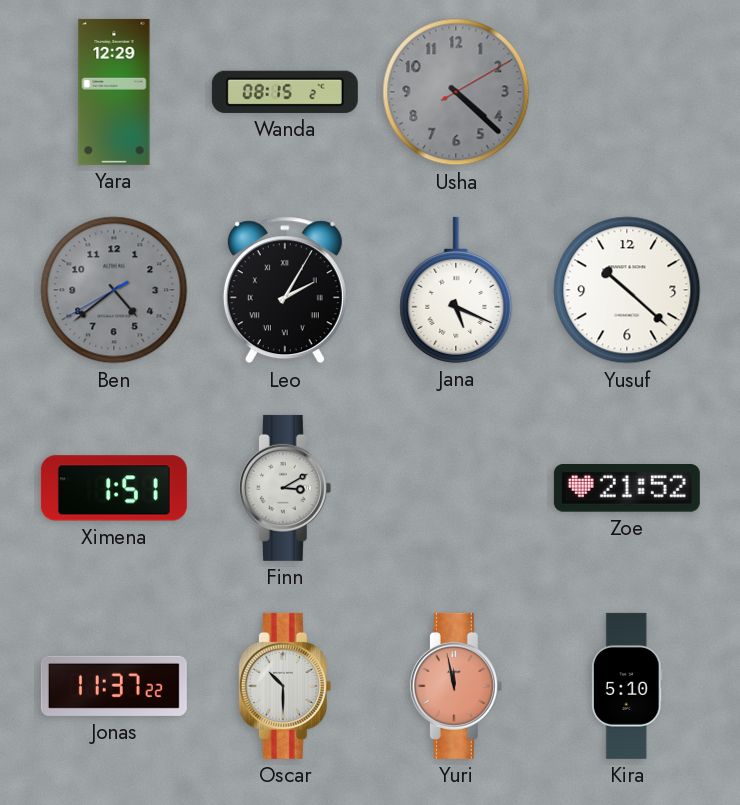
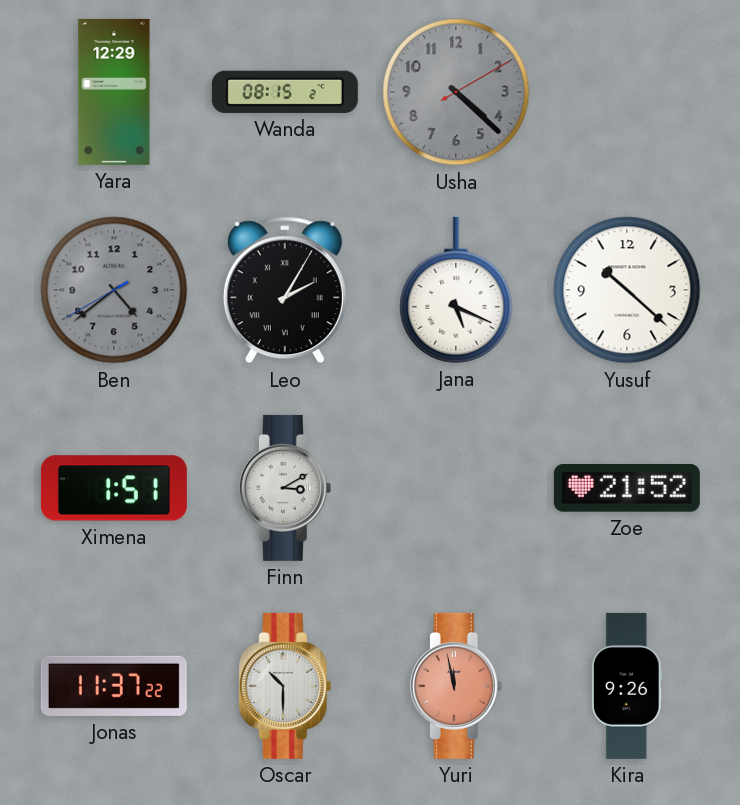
Kira: 5:10 -> 9:26 (627, 686)
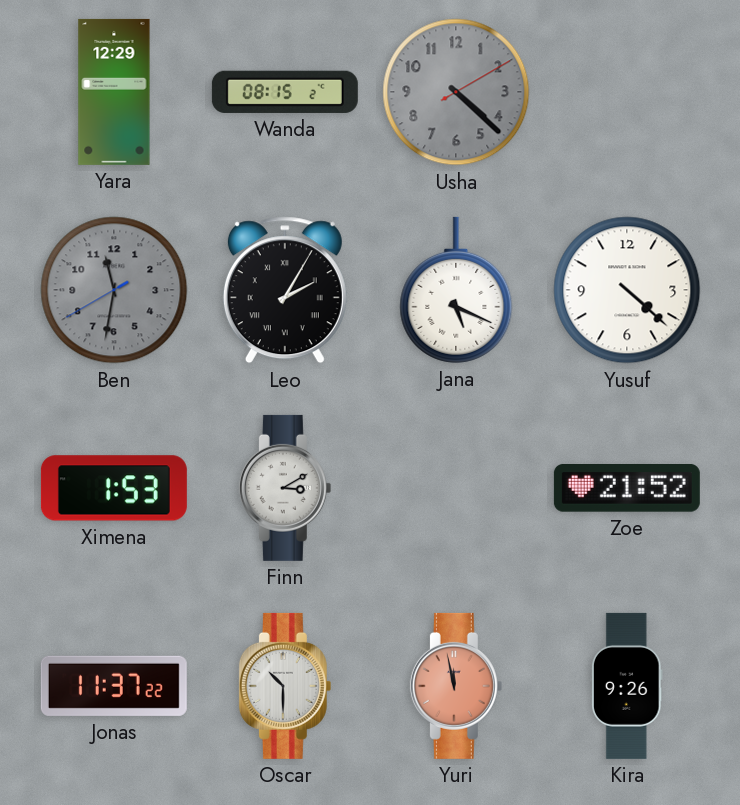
Ben: 4:38 -> 11:31 (114, 290)
Yusuf: 10:22 -> 4:22 (627, 290)
Ximena: 1:51 -> 1:53 (114, 488)
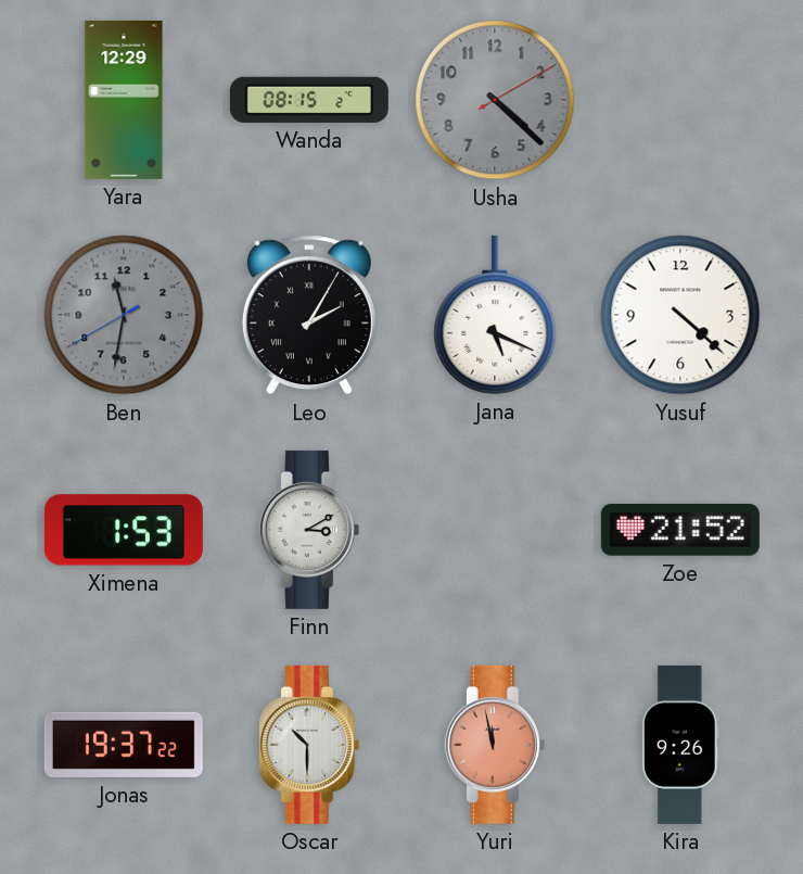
Jonas: 11:37 -> 19:37 (124, 745)
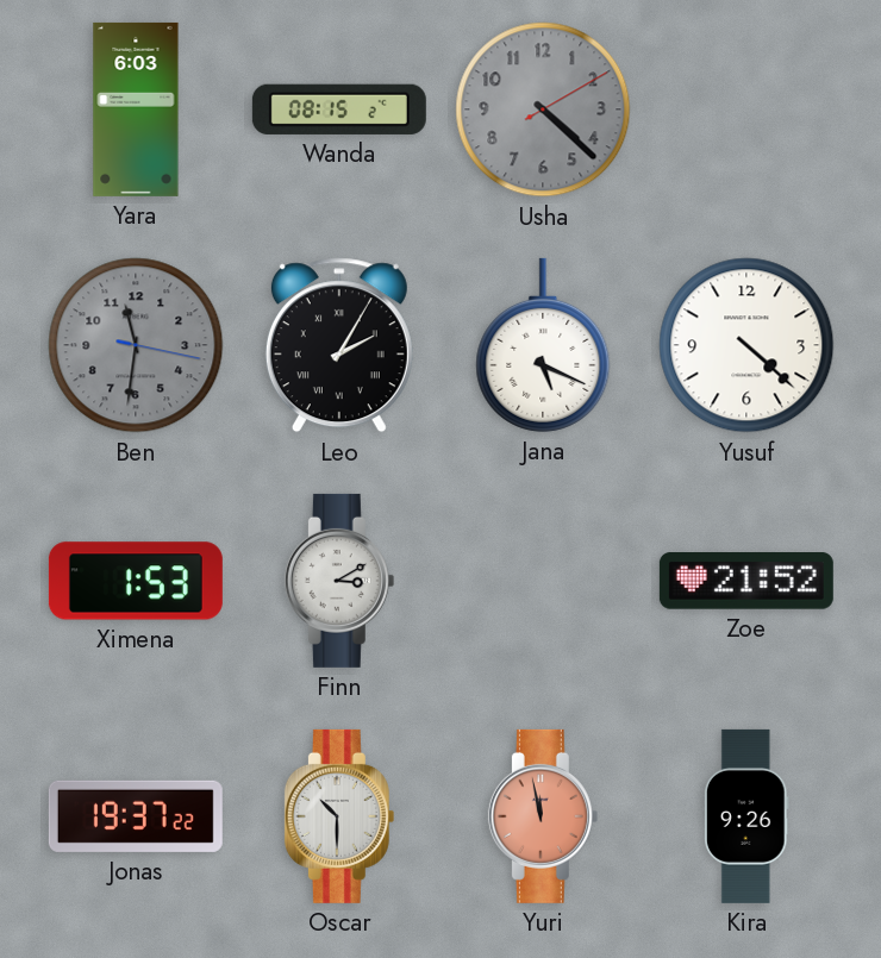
Yara: 12:29 -> 6:03 (136, 109)
Ben: 11:31:40 -> 11:31:17 (136, 345)
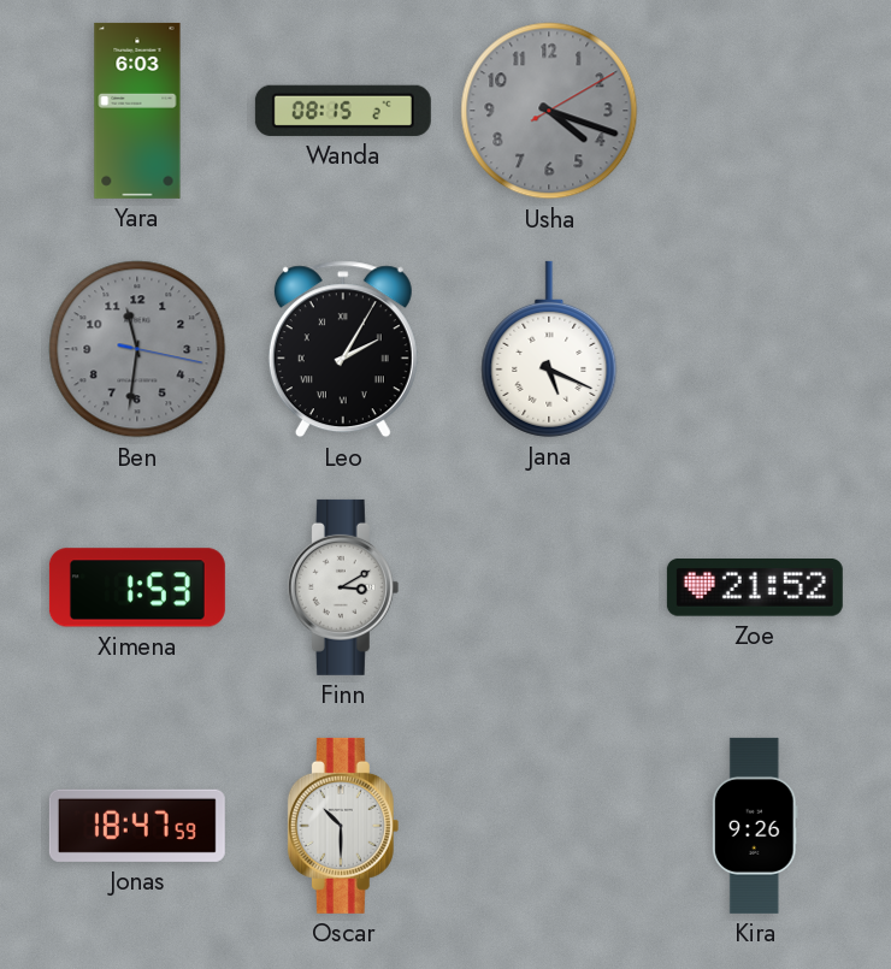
Usha: 4:22 -> 4:18 (549, 111)
Yusuf: 4:22 -> none (746, 345)
Jonas: 19:37 -> 18:47 (137, 826)
Yuri: 11:58 -> none (543, 816)
